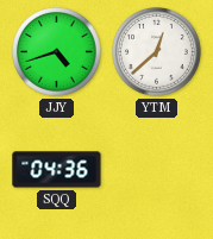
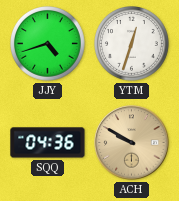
YTM: 12:38 -> 12:33 (132, 44)
ACH: none -> 9:50 (132, 143)
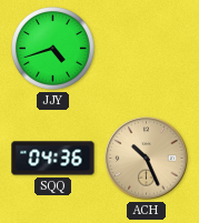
YTM: 12:33 -> none (132, 44)
ACH: 9:50 -> 10:26 (147, 159)
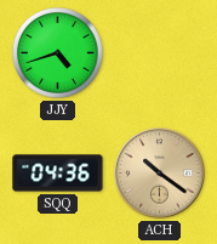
ACH: 10:26 -> 10:21 (160, 174)
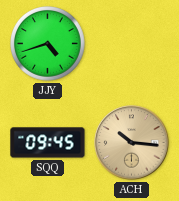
SQQ: 04:36 -> 09:45 (48, 143)
ACH: 10:21 -> 10:16 (132, 143)
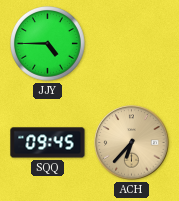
JJY: 4:42 -> 4:45 (48, 44)
ACH: 10:16 -> 6:37 (132, 143)
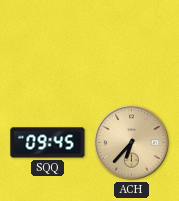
JJY: 4:45 -> none (48, 44)
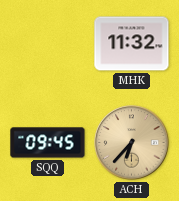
MHK: none -> 11:32 (132, 44)
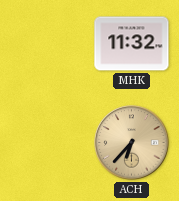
SQQ: 09:45 -> none (48, 143)
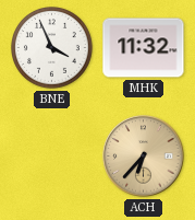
BNE: none -> 3:56 (52, 48)
